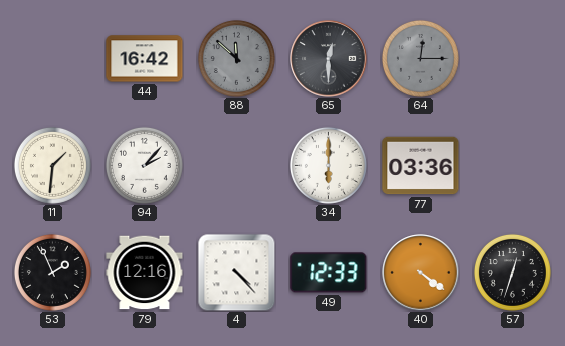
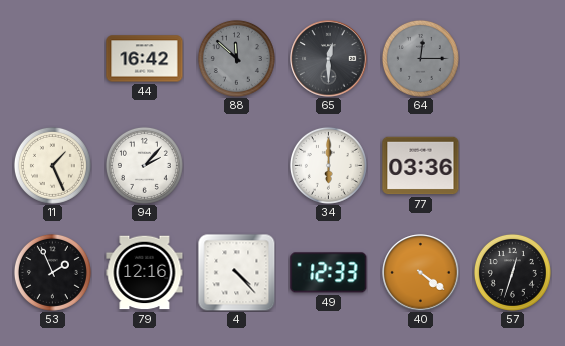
11: 1:31 -> 1:26 (52, 165)
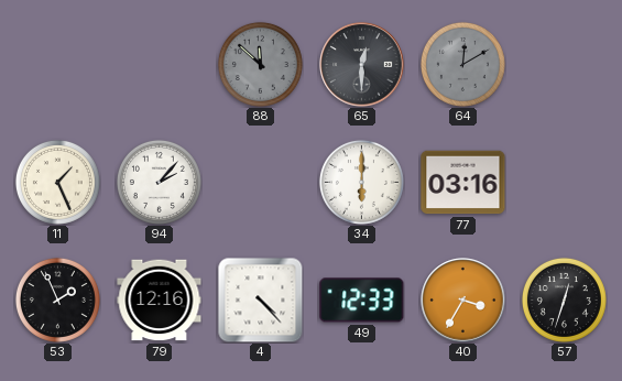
44: 16:42 -> none (145, 59)
64: 12:15 -> 12:10 (462, 64)
77: 03:36 -> 03:16 (463, 183)
40: 4:21 -> 3:35 (463, 301)
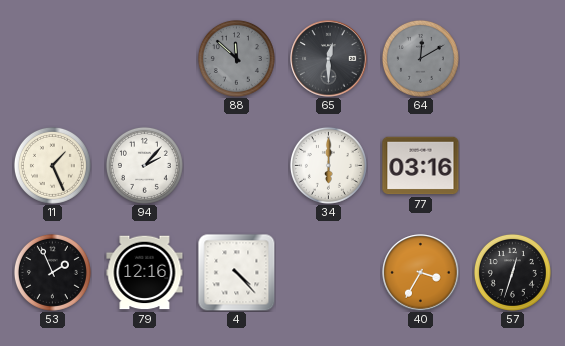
49: 12:33 -> none (362, 301)
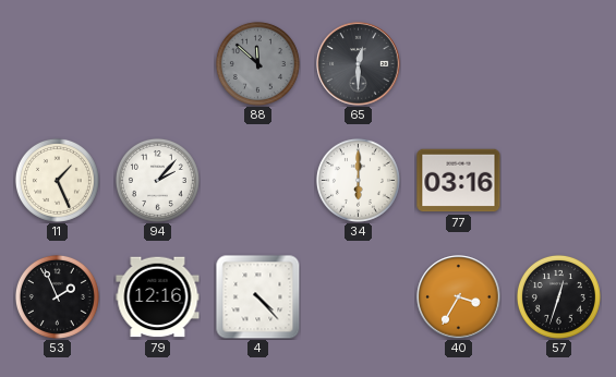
64: 12:10 -> none (420, 58)
